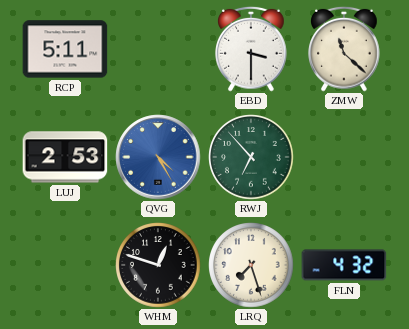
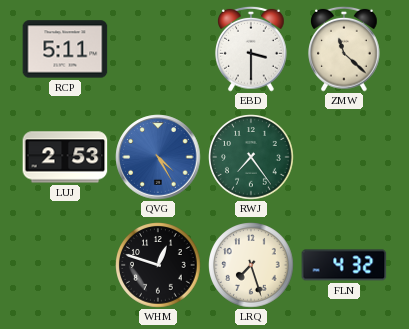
RWJ: 6:53 -> 7:24 (251, 157)
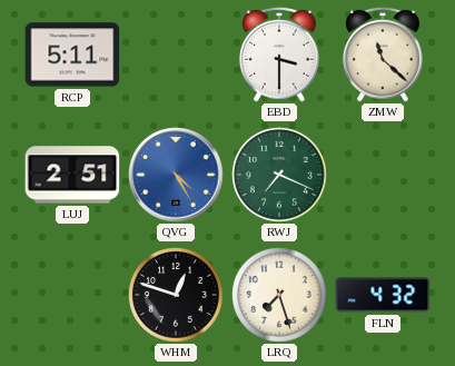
LUJ: 2:53 -> 2:51 (72, 175)
RWJ: 7:24 -> 7:19 (279, 175)
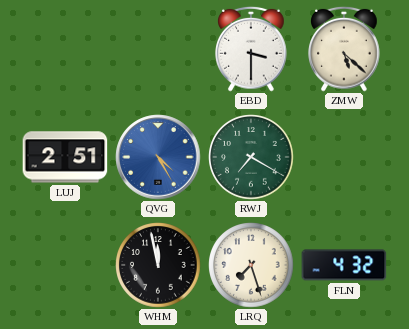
RCP: 5:11 -> none (72, 55)
ZMW: 11:22 -> 5:22 (344, 49)
RWJ: 7:19 -> 7:20 (251, 157)
WHM: 12:48 -> 11:58 (158, 265)
